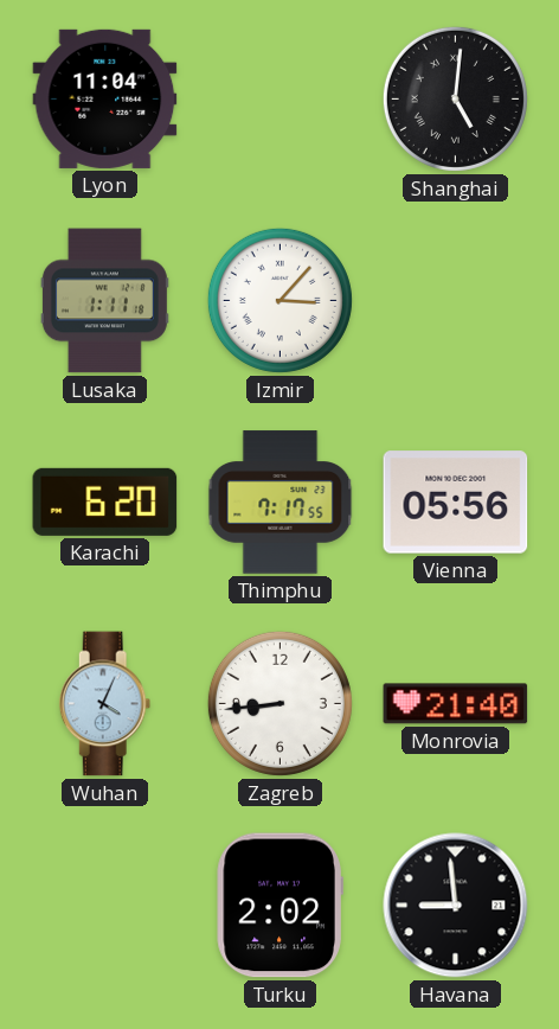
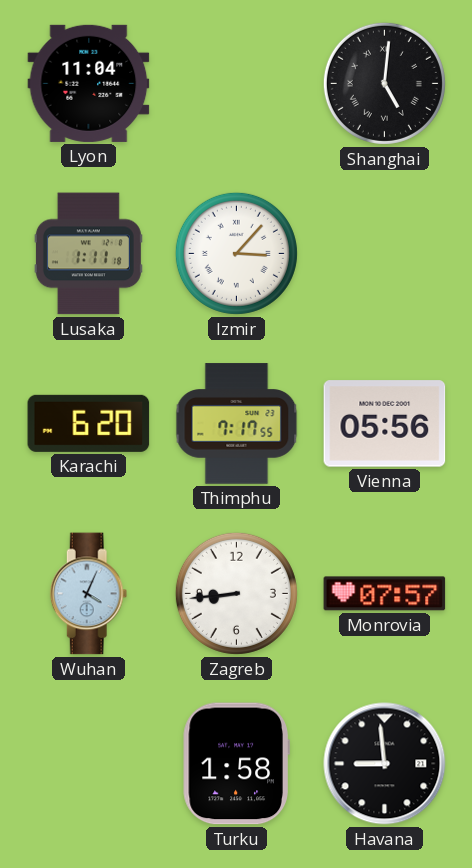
Monrovia: 21:40 -> 07:57 (385, 594)
Turku: 2:02 -> 1:58 (236, 764)
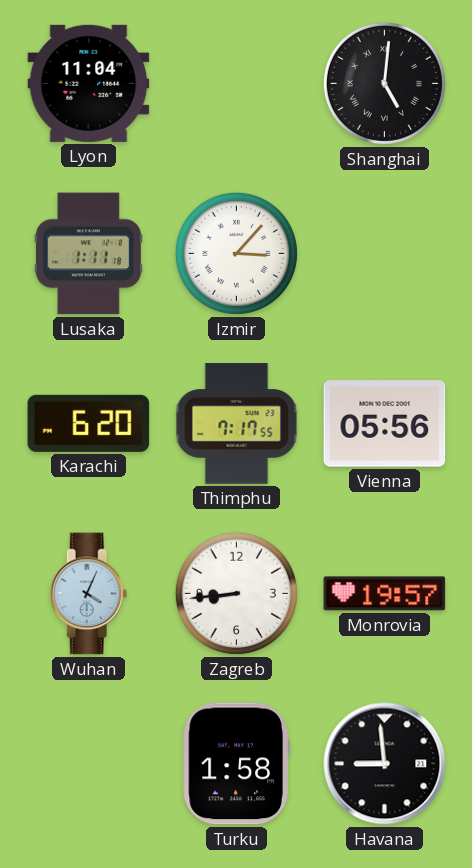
Monrovia: 07:57 -> 19:57 (385, 594)
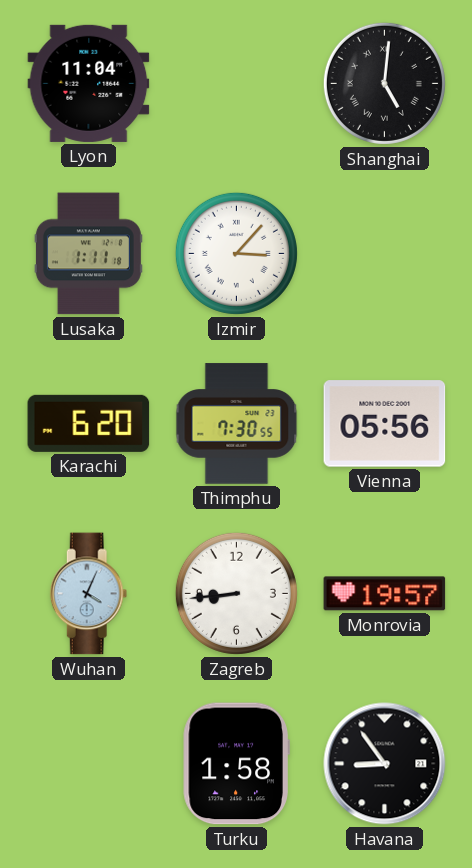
Thimphu: 7:17 -> 7:30 (237, 424)
Havana: 8:59 -> 8:54 (385, 764)
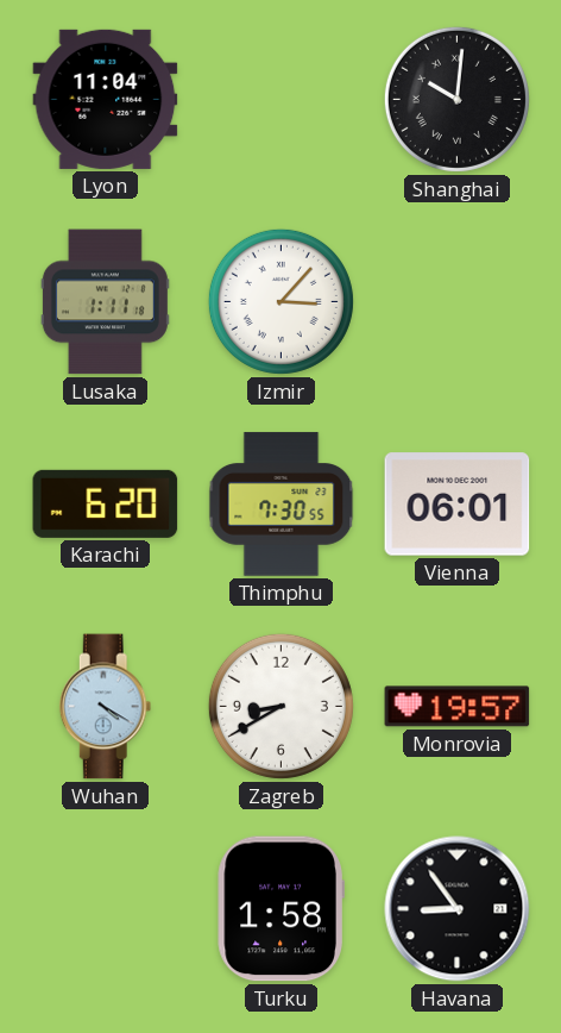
Shanghai: 5:01 -> 10:01 (456, 99)
Vienna: 05:56 -> 06:01 (458, 505)
Wuhan: 4:04 -> 4:20 (106, 707)
Zagreb: 8:44 -> 8:40 (280, 706)
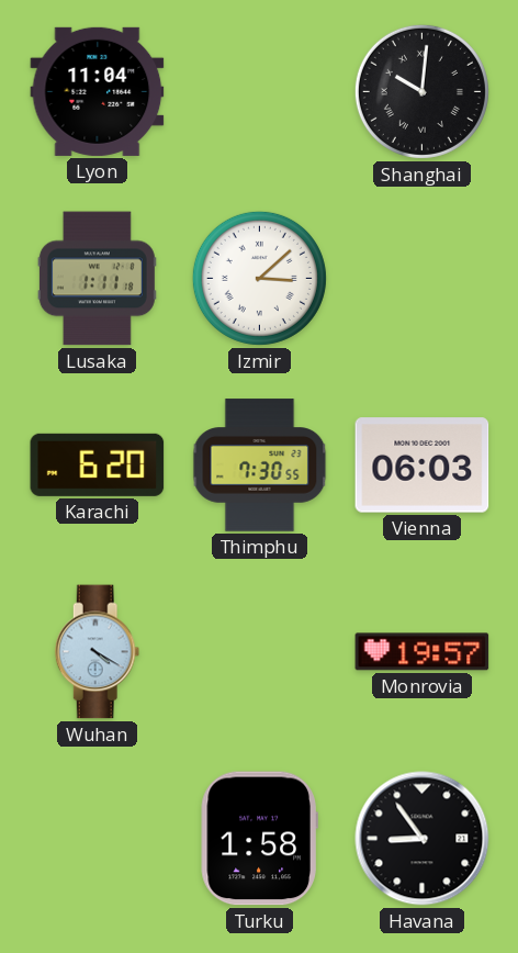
Izmir: 3:07 -> 3:08 (259, 278)
Vienna: 06:01 -> 06:03 (423, 466)
Zagreb: 8:40 -> none (280, 706)
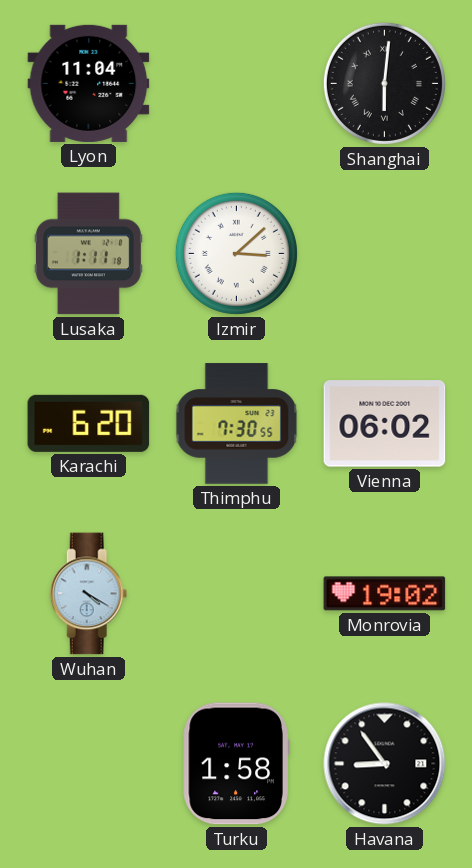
Shanghai: 10:01 -> 6:01 (384, 83)
Vienna: 06:03 -> 06:02 (385, 424)
Monrovia: 19:57 -> 19:02 (385, 594)
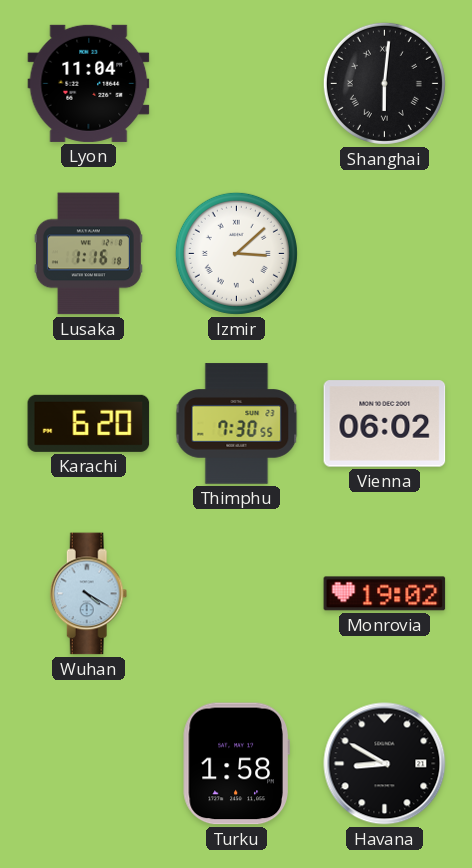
Lusaka: 1:11 -> 1:16 (88, 254)
Havana: 8:54 -> 8:50 (385, 764)
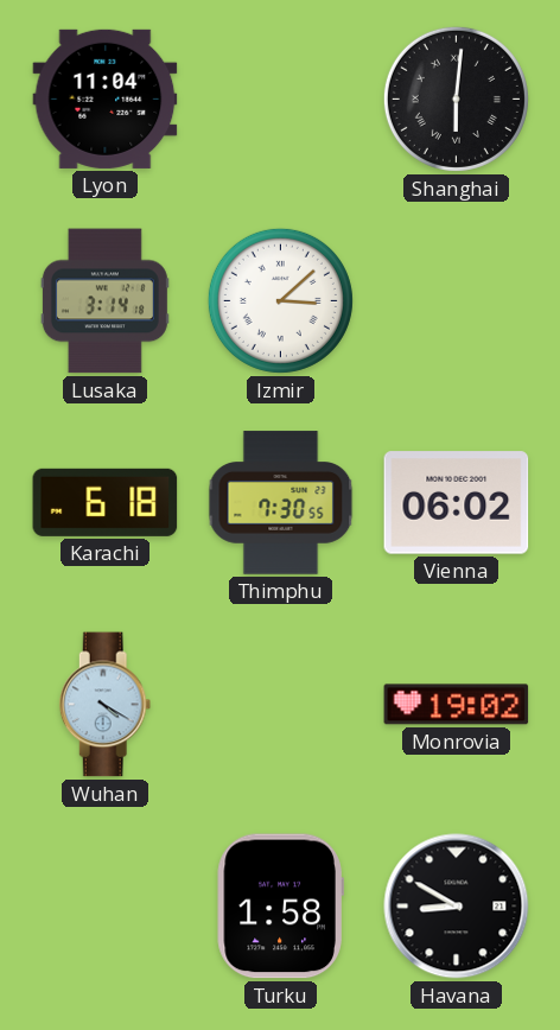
Lusaka: 1:16 -> 3:14 (104, 301)
Karachi: 6:20 -> 6:18 (106, 502)
